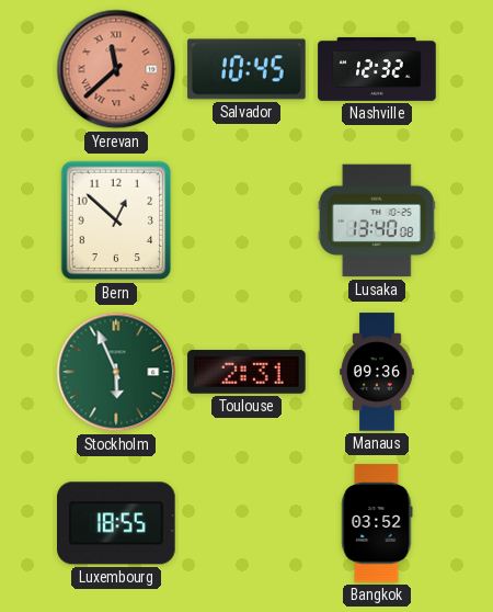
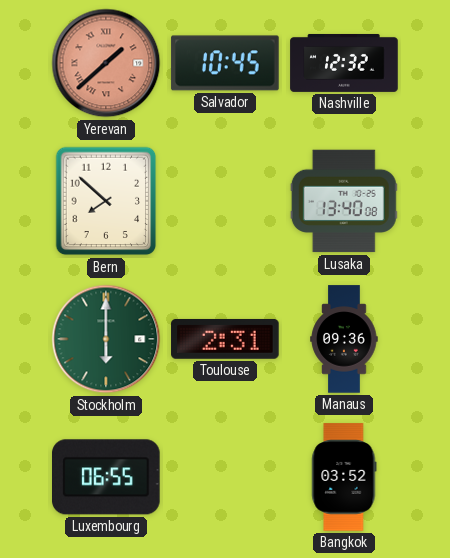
Yerevan: 11:38 -> 1:38 (106, 63)
Bern: 12:52 -> 7:52 (106, 201)
Stockholm: 5:56 -> 6:00 (106, 339)
Luxembourg: 18:55 -> 06:55 (106, 477)
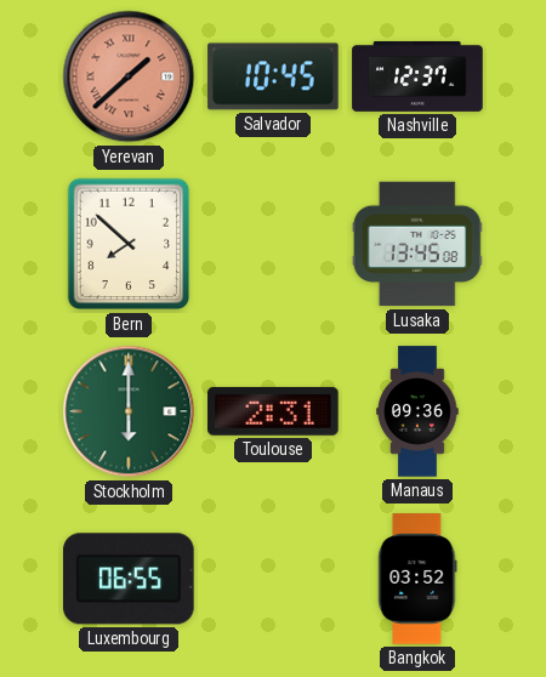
Nashville: 12:32 -> 12:37 (417, 76)
Lusaka: 13:40 -> 13:45 (417, 244)
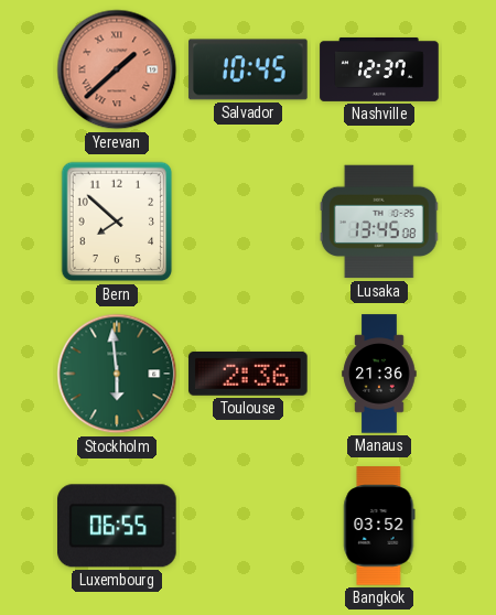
Stockholm: 6:00 -> 5:59 (117, 374)
Toulouse: 2:31 -> 2:36 (248, 374)
Manaus: 09:36 -> 21:36 (379, 374)
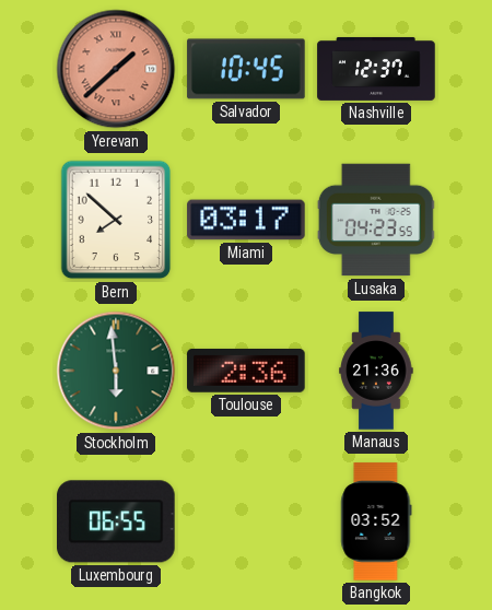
Miami: none -> 03:17 (246, 220)
Lusaka: 13:45 -> 04:23 (376, 220)
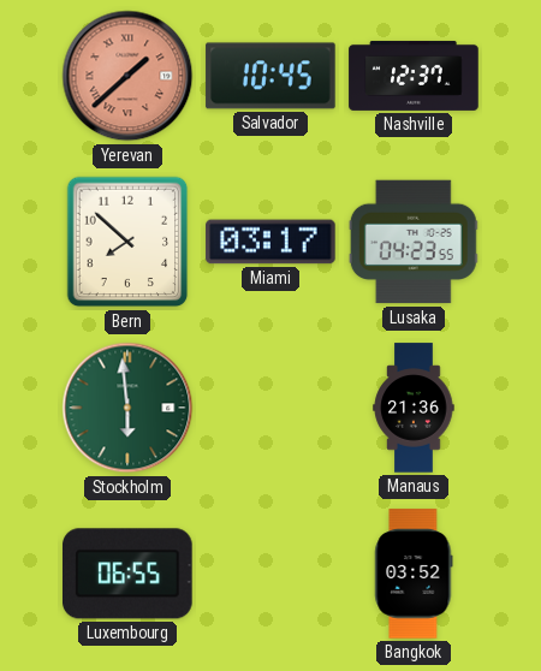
Toulouse: 2:36 -> none (246, 371)
